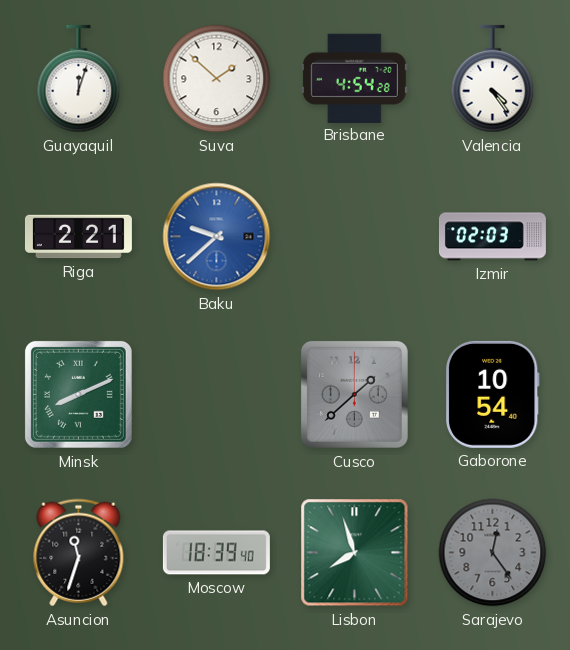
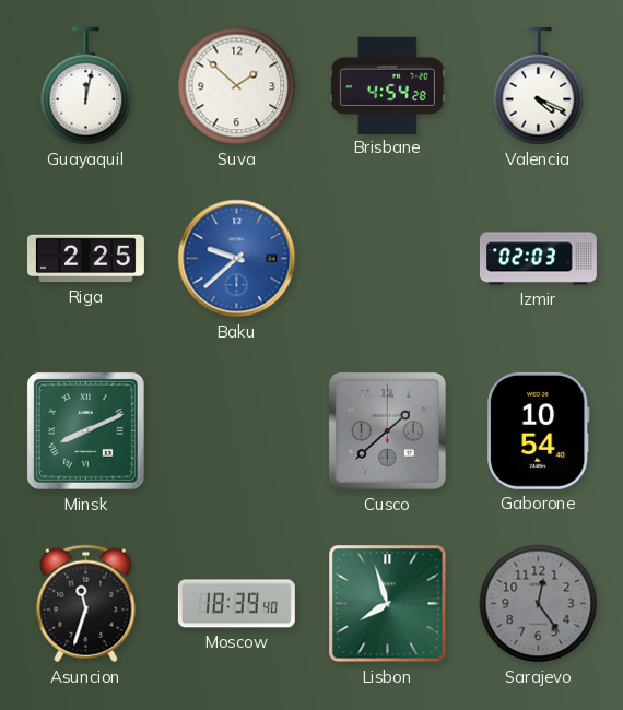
Guayaquil: 12:03 -> 12:02 (86, 86)
Valencia: 4:24 -> 4:19 (539, 86)
Riga: 2:21 -> 2:25 (85, 259)
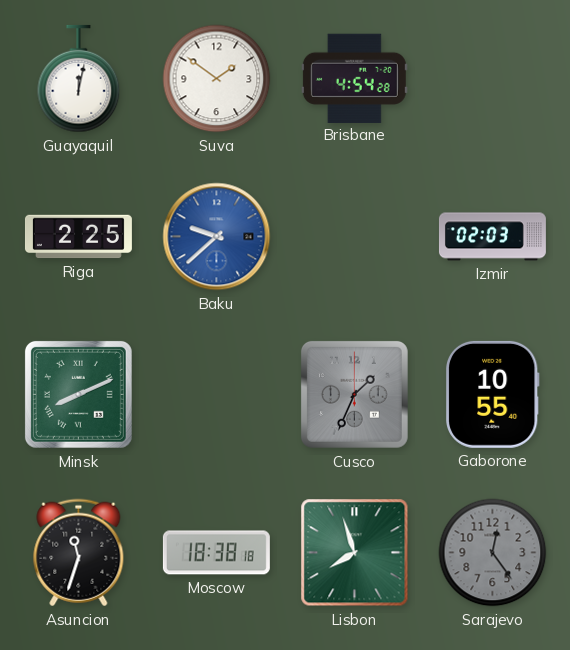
Suva: 1:52 -> 1:51 (217, 79)
Valencia: 4:19 -> none (539, 86)
Cusco: 1:38 -> 1:34 (354, 394)
Gaborone: 10:54 -> 10:55 (493, 394)
Moscow: 18:39 -> 18:38 (216, 553)
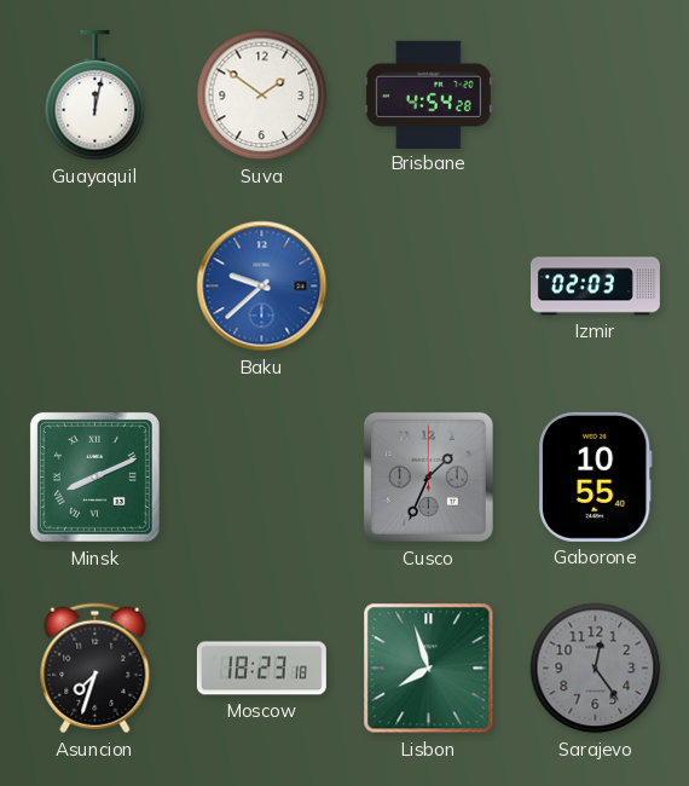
Riga: 2:25 -> none (78, 237)
Asuncion: 11:33 -> 7:33 (95, 669)
Moscow: 18:38 -> 18:23 (261, 669)
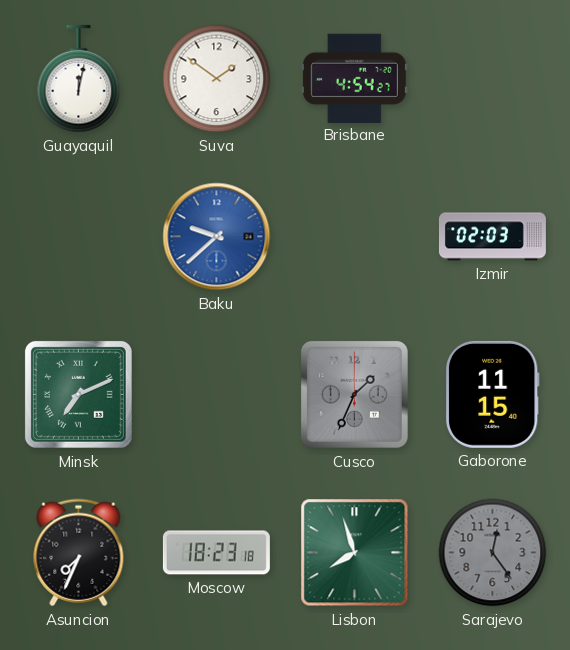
Brisbane: 4:54:28 -> 4:54:27 (354, 78)
Minsk: 8:11 -> 7:11 (78, 394)
Gaborone: 10:55 -> 11:15 (493, 394)
Asuncion: 7:33 -> 7:34 (79, 553)
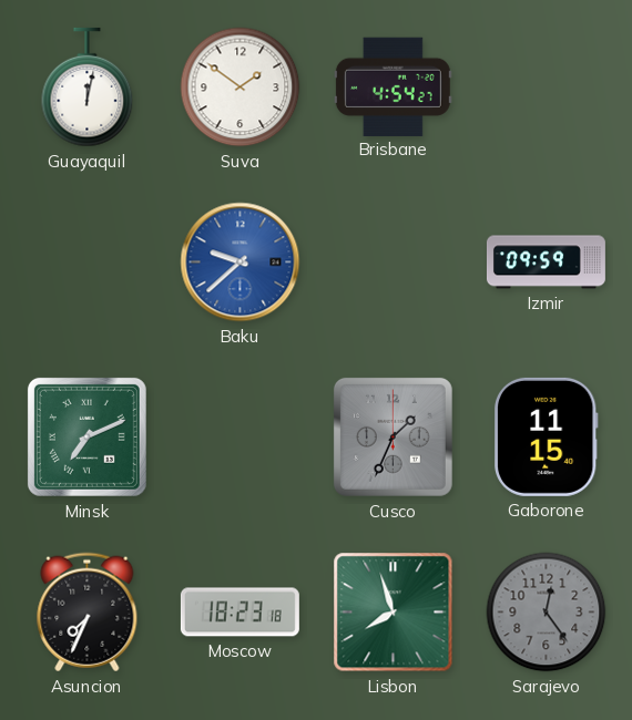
Izmir: 02:03 -> 09:59 (546, 263)
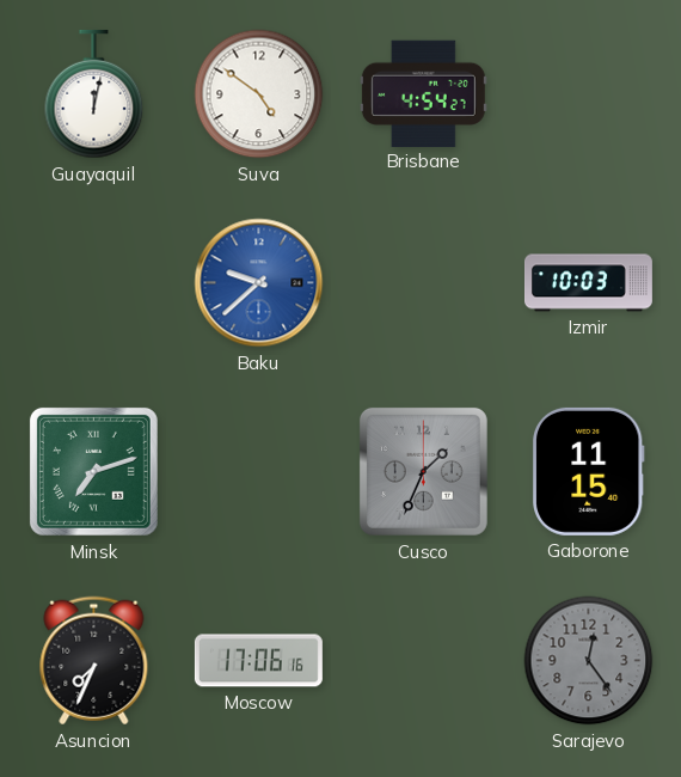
Suva: 1:51 -> 4:51 (259, 94)
Izmir: 09:59 -> 10:03 (588, 283)
Minsk: 7:11 -> 7:12 (93, 471)
Moscow: 18:23 -> 17:06 (258, 661)
Lisbon: 7:57 -> none (394, 613)
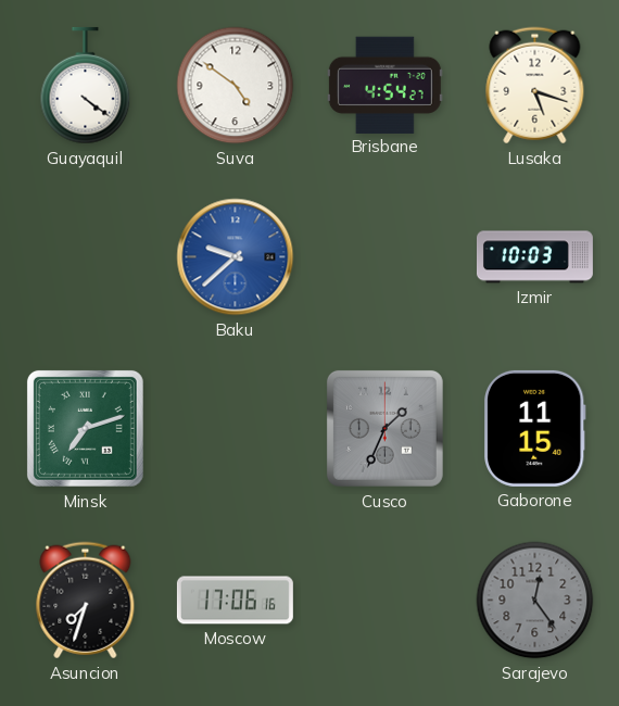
Guayaquil: 12:02 -> 4:21 (86, 86)
Lusaka: none -> 5:18 (535, 86)
Asuncion: 7:34 -> 7:33 (86, 601)
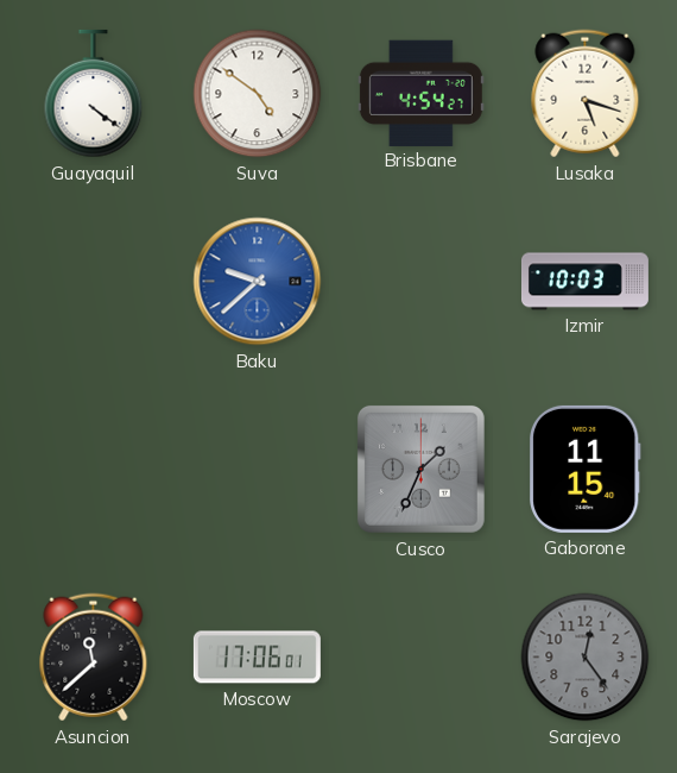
Minsk: 7:12 -> none (85, 428)
Asuncion: 7:33 -> 11:38 (94, 658)
Moscow: 17:06:16 -> 17:06:01 (257, 658)
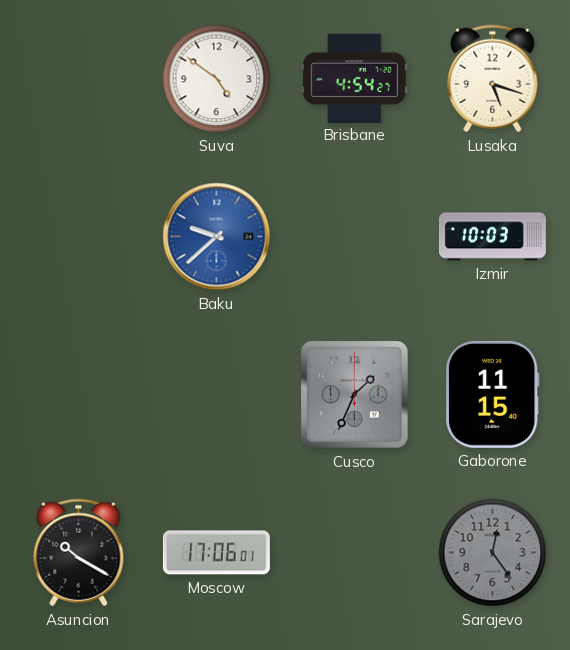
Guayaquil: 4:21 -> none (94, 94)
Asuncion: 11:38 -> 10:20 (79, 553)
